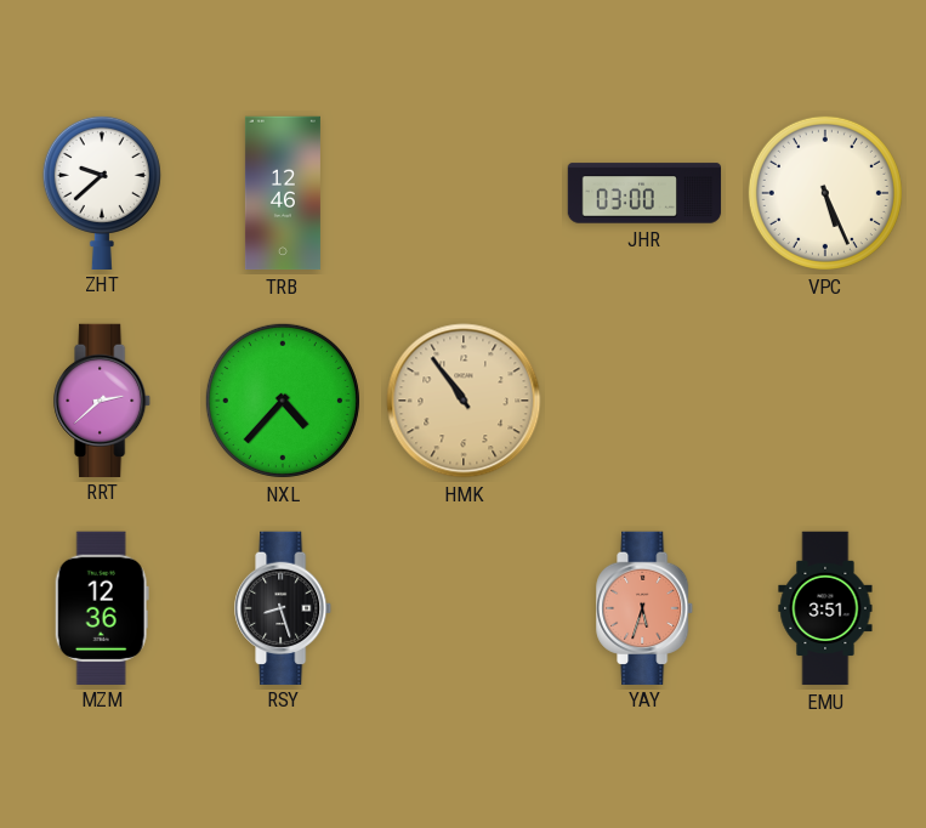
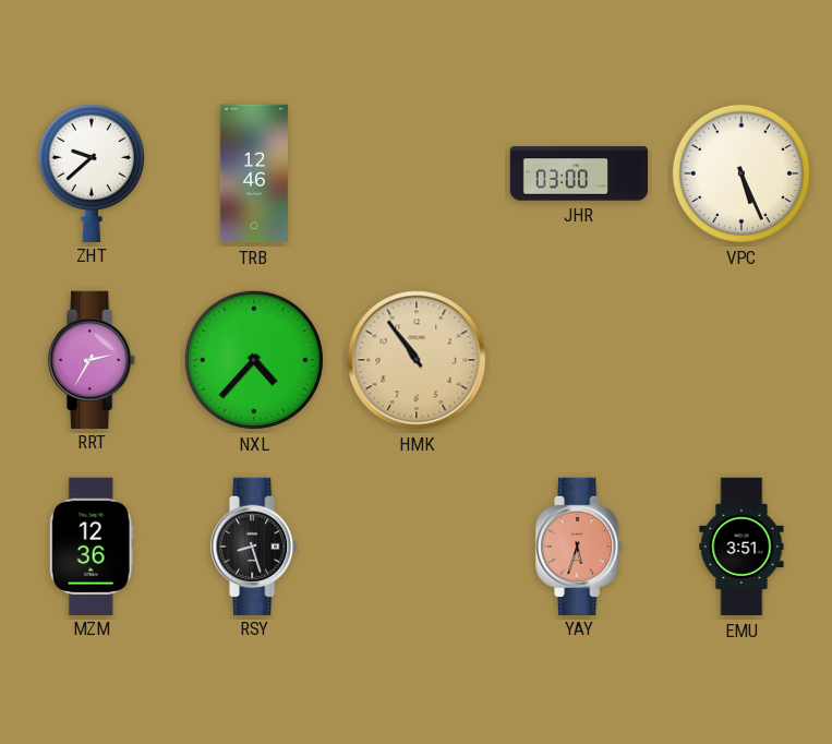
RRT: 2:38 -> 2:35 (93, 359)
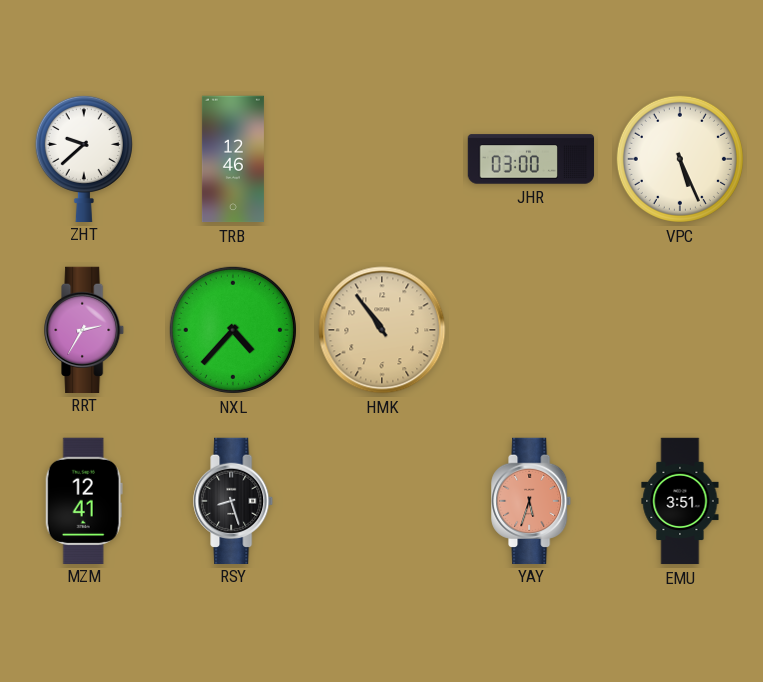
MZM: 12:36 -> 12:41 (84, 500)
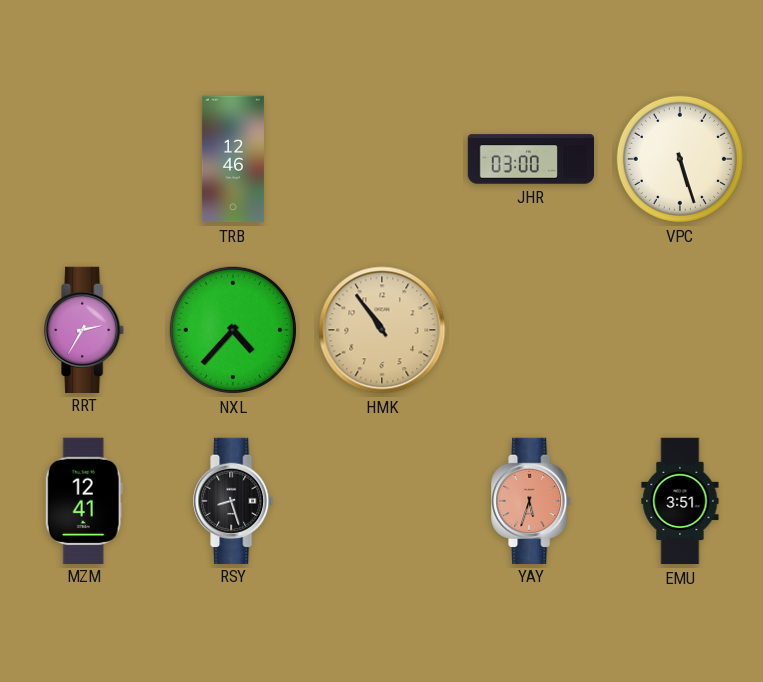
ZHT: 9:38 -> none (84, 158)
VPC: 5:26 -> 5:27 (680, 159)
